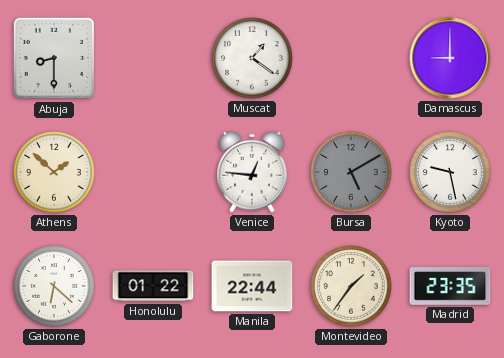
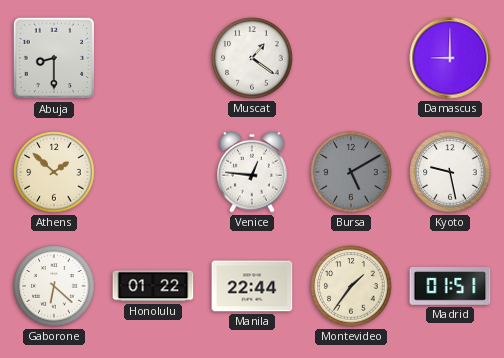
Madrid: 23:35 -> 01:51 (450, 287)
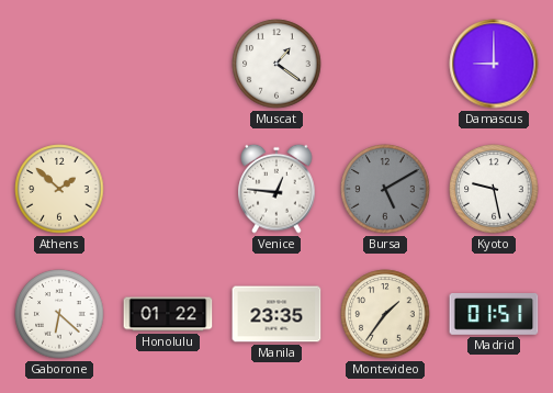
Abuja: 8:30 -> none (54, 58)
Manila: 22:44 -> 23:35 (276, 314)
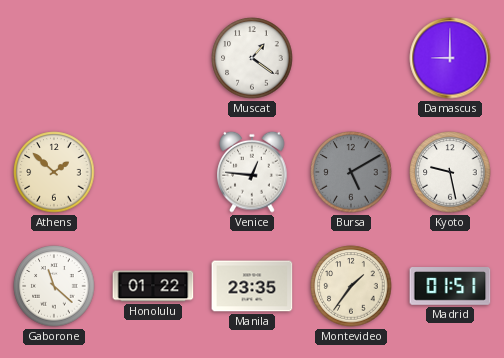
Gaborone: 6:22 -> 11:22 (54, 286)
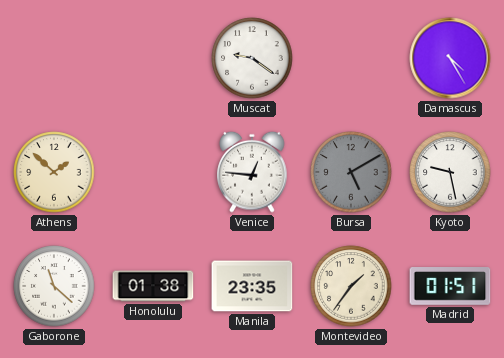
Muscat: 1:21 -> 9:21 (252, 58)
Damascus: 9:00 -> 4:25 (450, 58)
Honolulu: 01:22 -> 01:38 (153, 286)
